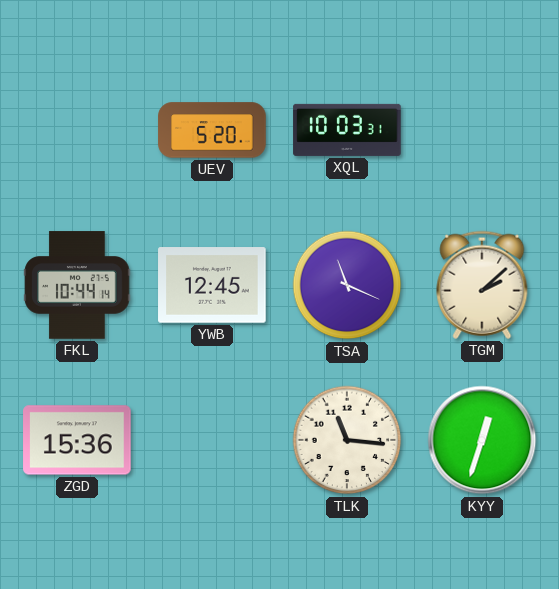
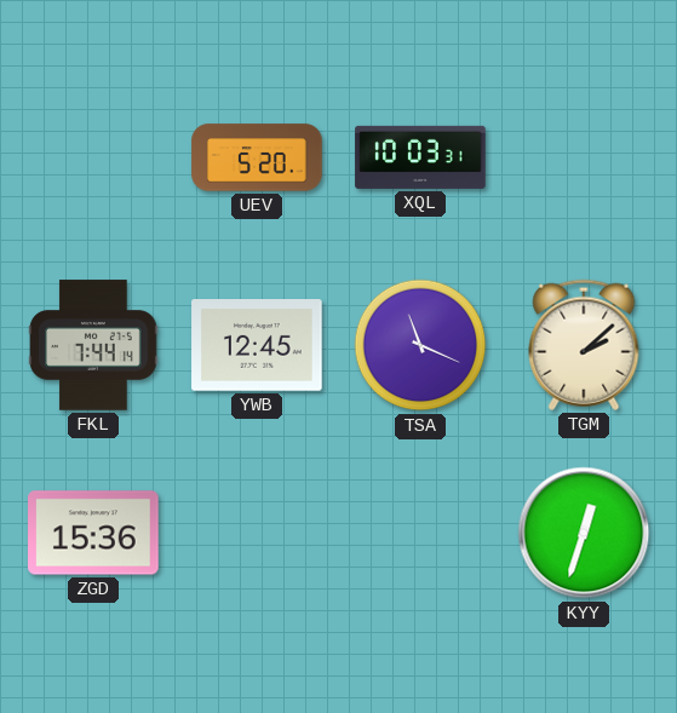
FKL: 10:44 -> 7:44 (93, 345)
TLK: 11:16 -> none (347, 440)
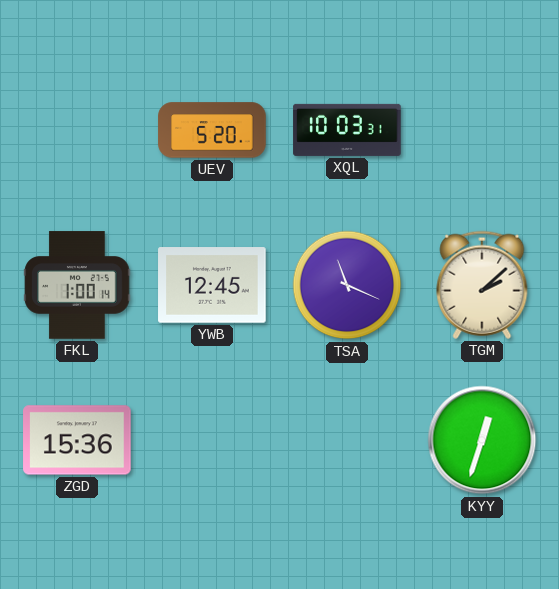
FKL: 7:44 -> 1:00 (77, 285)
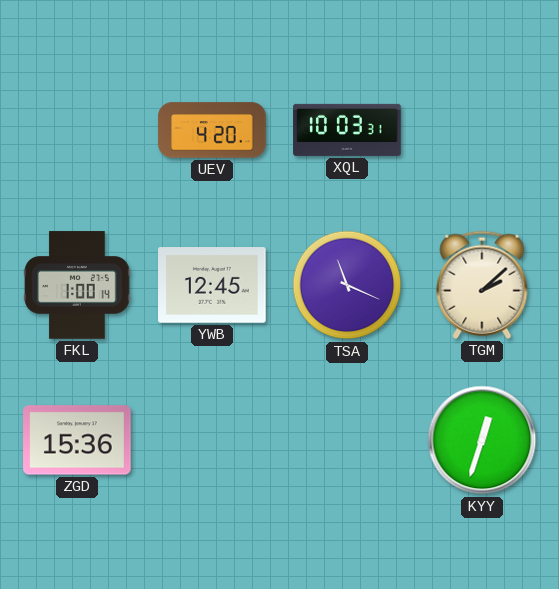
UEV: 5:20 -> 4:20 (212, 130)
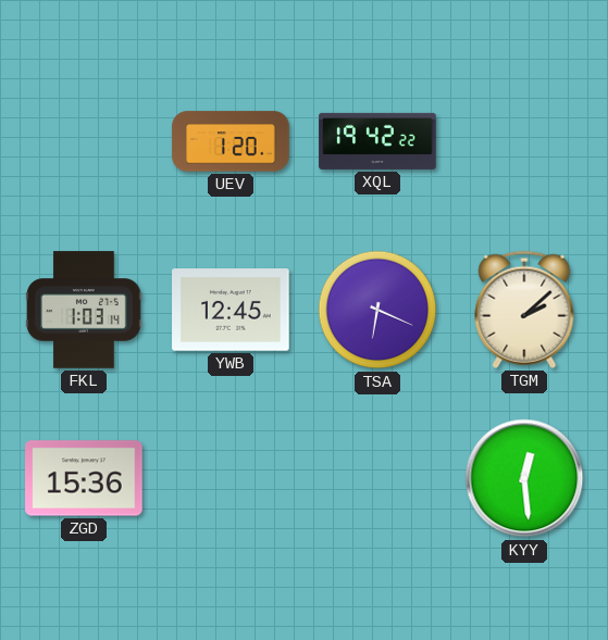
UEV: 4:20 -> 1:20 (231, 141)
XQL: 10:03 -> 19:42 (377, 141)
FKL: 1:00 -> 1:03 (84, 310)
TSA: 11:19 -> 6:19 (377, 310)
KYY: 12:33 -> 12:29 (524, 478)
